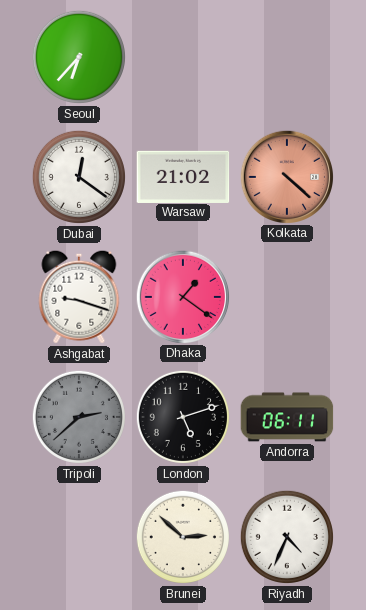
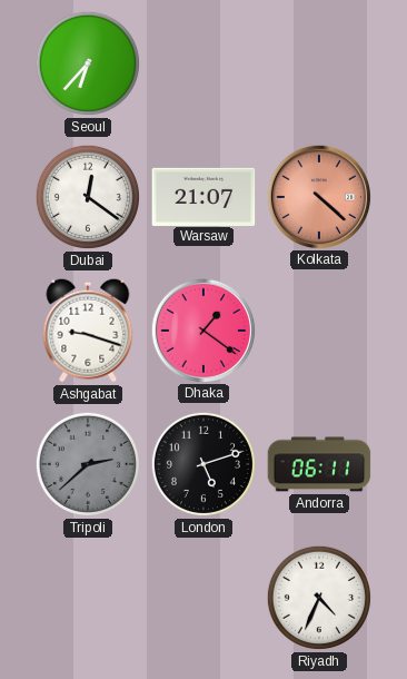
Warsaw: 21:02 -> 21:07 (203, 196)
Brunei: 2:52 -> none (183, 537)
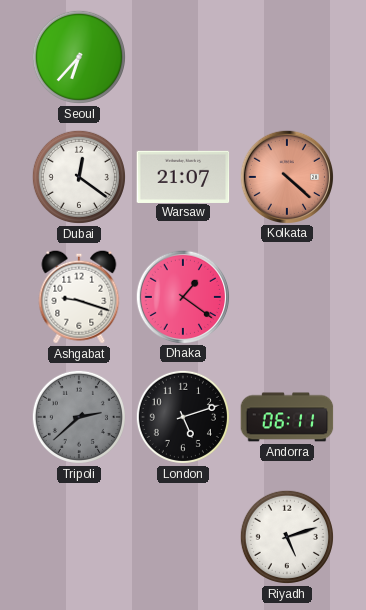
Riyadh: 4:34 -> 5:12 (287, 537)
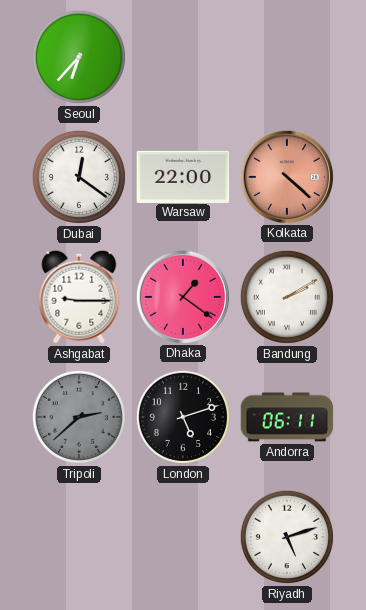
Warsaw: 21:07 -> 22:00 (183, 176)
Ashgabat: 9:18 -> 9:15 (79, 297)
Bandung: none -> 2:10 (287, 297)
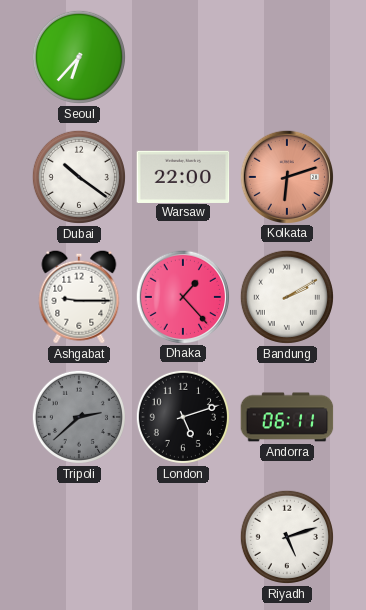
Dubai: 12:21 -> 10:21 (79, 177)
Kolkata: 4:22 -> 6:12 (286, 176)
Dhaka: 1:21 -> 1:23 (182, 296)
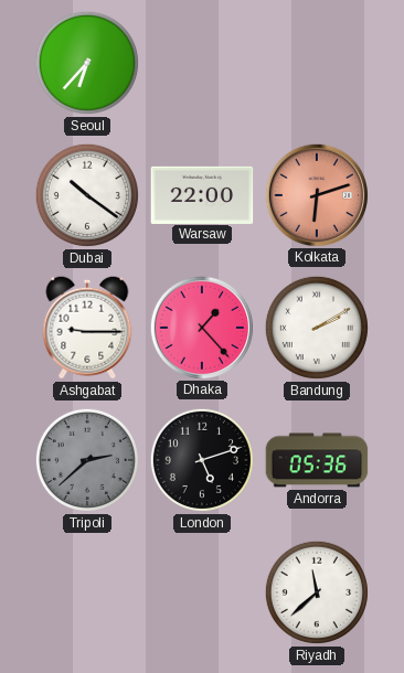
Andorra: 06:11 -> 05:36 (317, 460)
Riyadh: 5:12 -> 11:38 (317, 592)
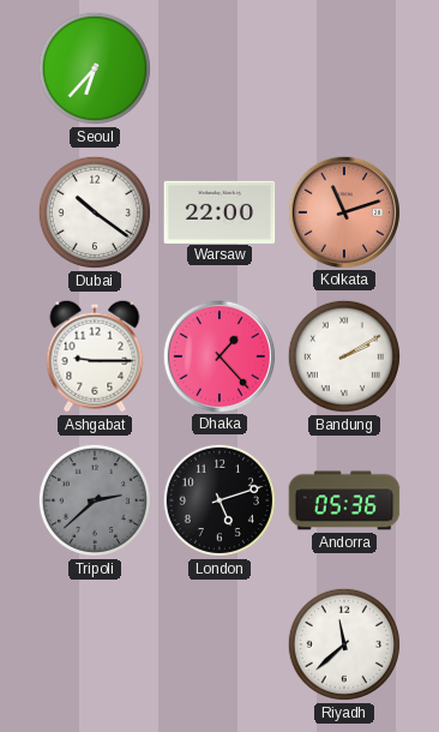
Kolkata: 6:12 -> 11:12 (343, 211)
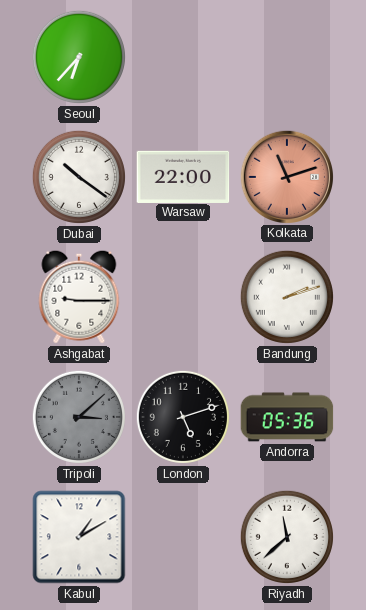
Dhaka: 1:23 -> none (218, 355)
Bandung: 2:10 -> 2:12 (287, 297)
Tripoli: 2:38 -> 3:08 (79, 417)
Kabul: none -> 1:10 (79, 537)
